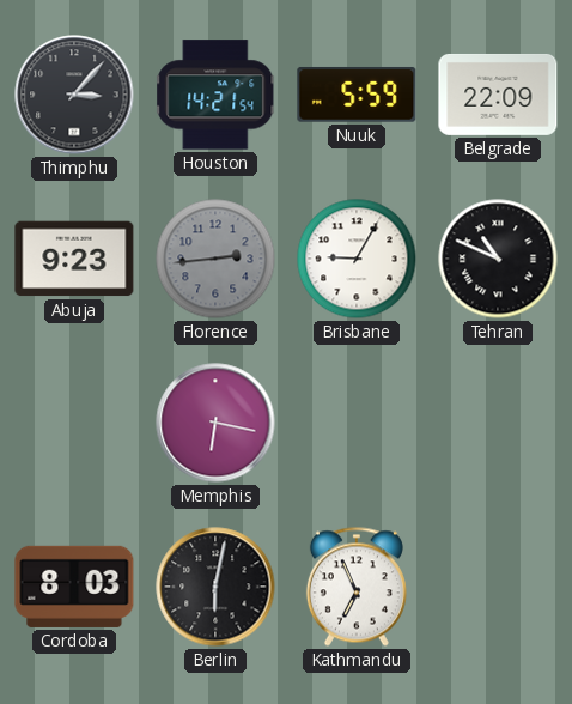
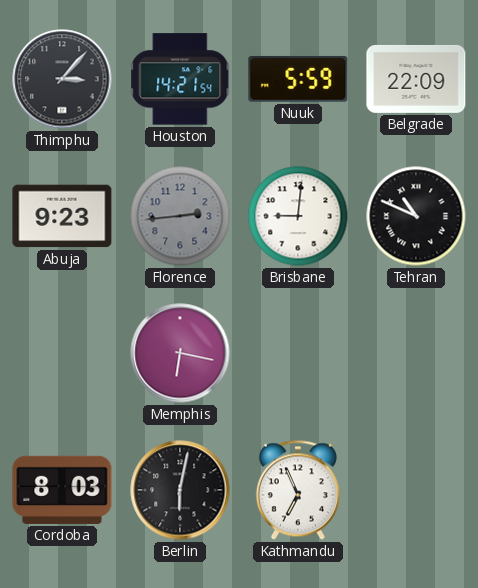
Brisbane: 9:05 -> 9:01 (298, 216)
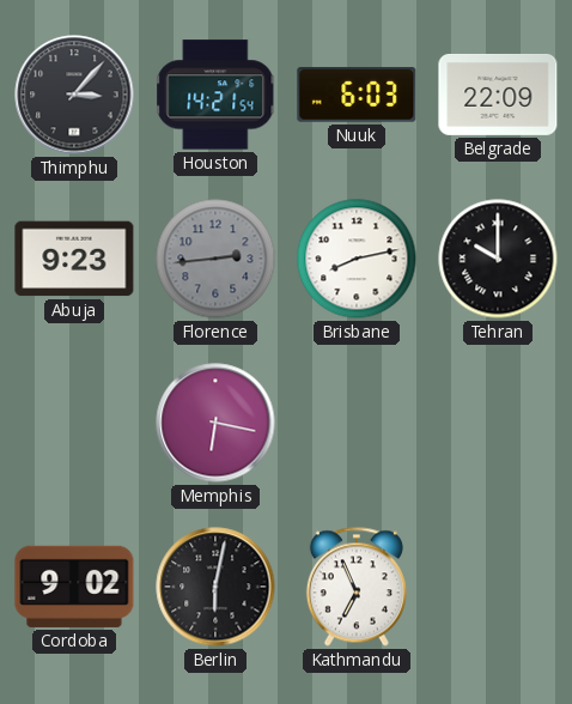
Nuuk: 5:59 -> 6:03 (357, 95)
Brisbane: 9:01 -> 8:13 (357, 259)
Tehran: 10:49 -> 10:00 (498, 259)
Cordoba: 8:03 -> 9:02 (74, 587)
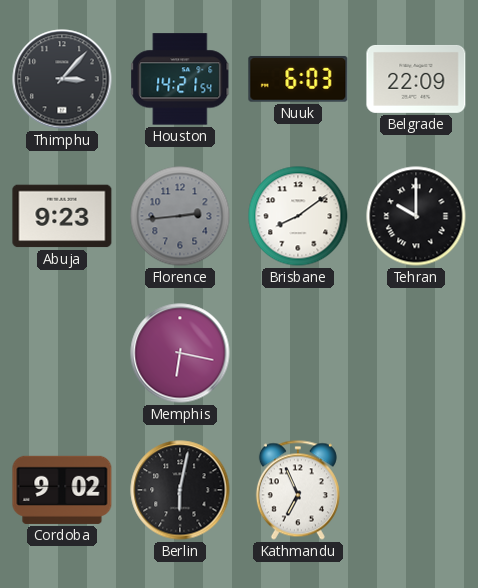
Brisbane: 8:13 -> 8:09 (298, 216)
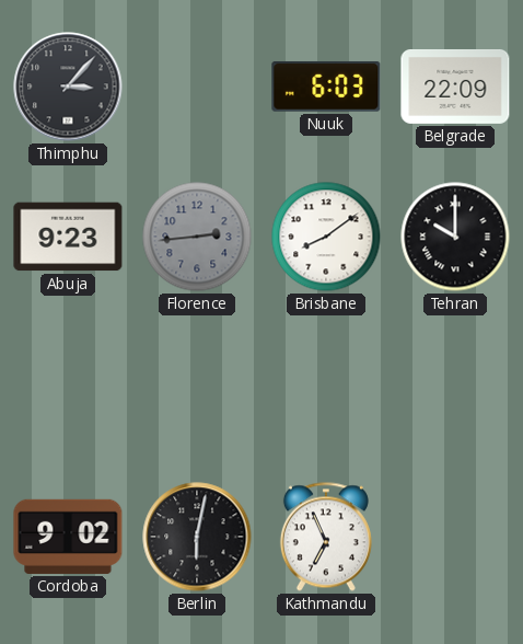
Houston: 14:21 -> none (181, 79)
Memphis: 6:17 -> none (180, 353)
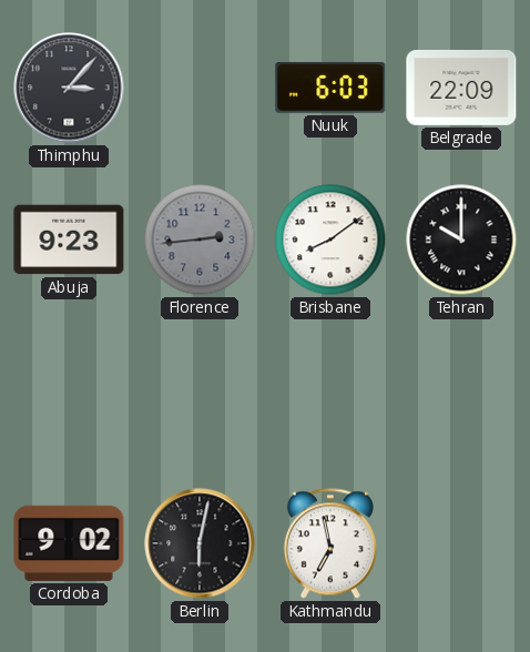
Kathmandu: 6:56 -> 6:58 (330, 543)
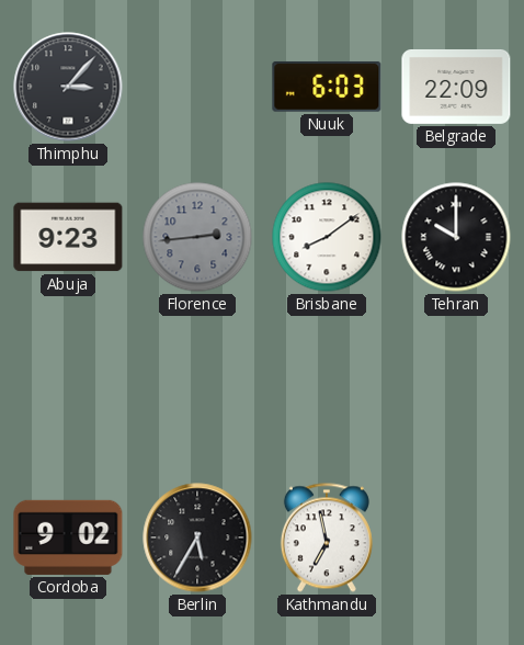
Berlin: 6:02 -> 5:35 (197, 537)
